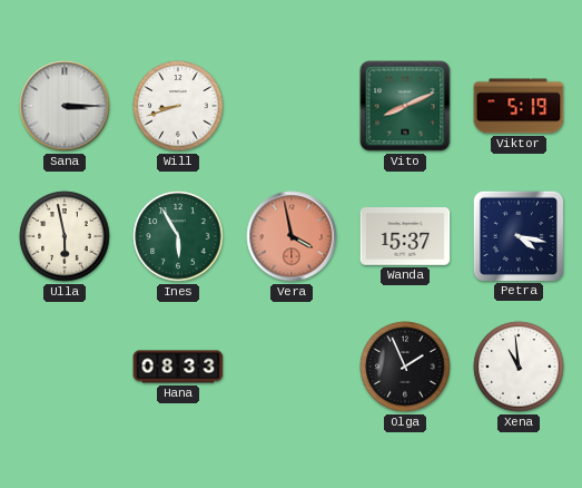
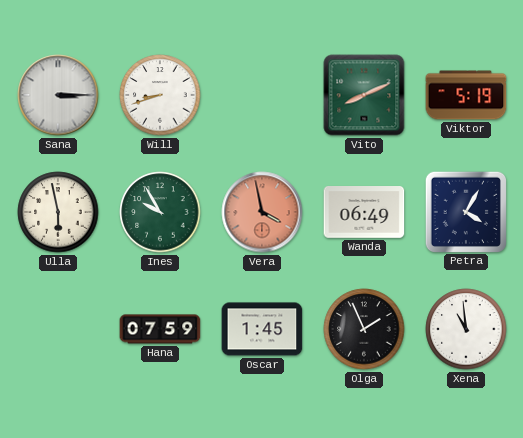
Ines: 5:55 -> 9:55 (160, 212)
Wanda: 15:37 -> 06:49 (364, 213)
Petra: 4:17 -> 4:05 (465, 211)
Hana: 08:33 -> 07:59 (160, 329)
Oscar: none -> 1:45 (262, 329)
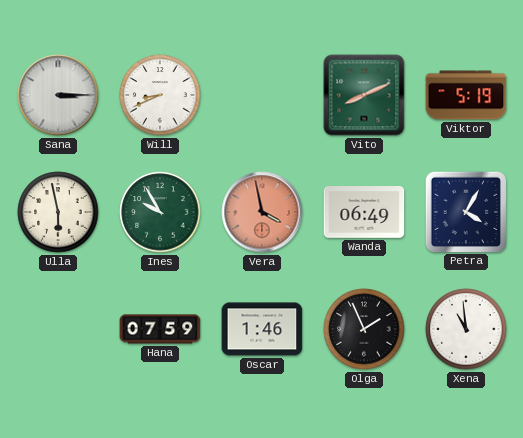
Will: 8:42 -> 8:41 (160, 95)
Oscar: 1:45 -> 1:46 (262, 329)
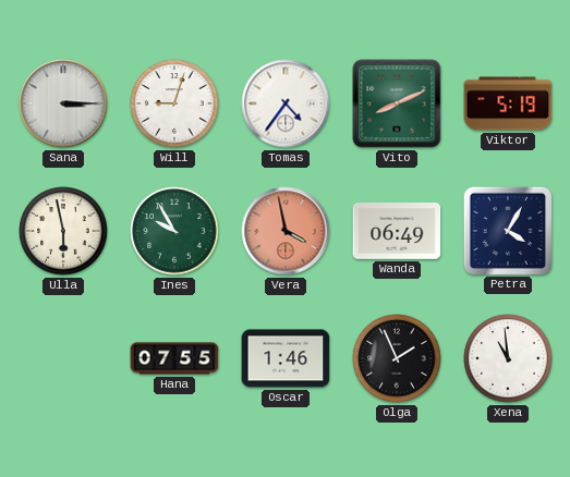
Will: 8:41 -> 9:03 (174, 103)
Tomas: none -> 4:36 (286, 103)
Hana: 07:59 -> 07:55 (174, 358)
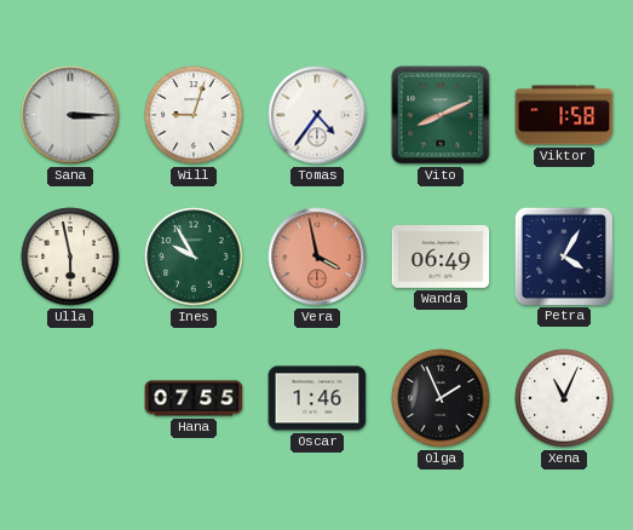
Viktor: 5:19 -> 1:58 (564, 115)
Xena: 10:59 -> 11:04 (564, 398)
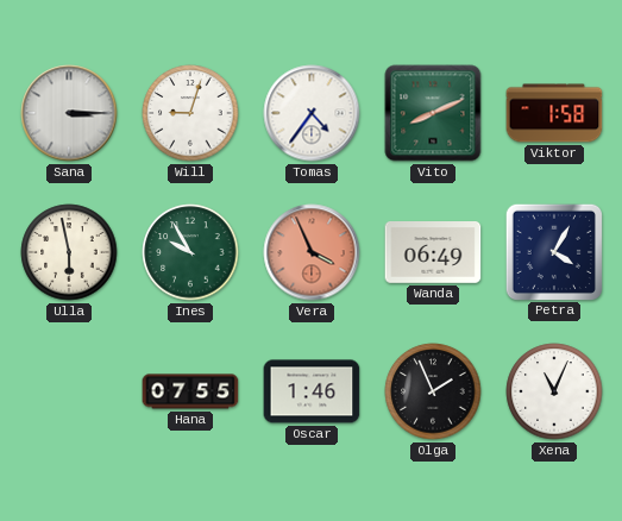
Vera: 3:58 -> 3:56 (312, 252)
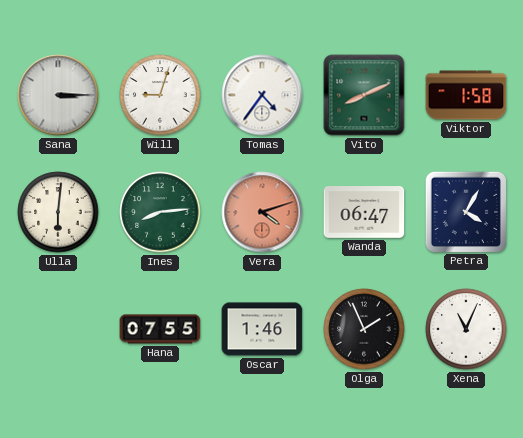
Ulla: 5:58 -> 6:01 (58, 212)
Ines: 9:55 -> 8:14 (160, 212)
Vera: 3:56 -> 4:12 (262, 212)
Wanda: 06:49 -> 06:47 (364, 213)
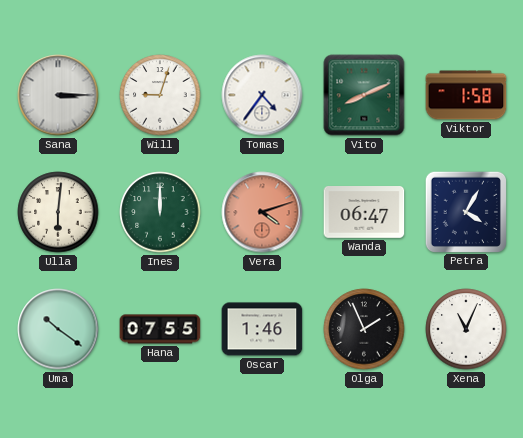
Ines: 8:14 -> 12:00 (160, 212)
Uma: none -> 10:21 (58, 329)
